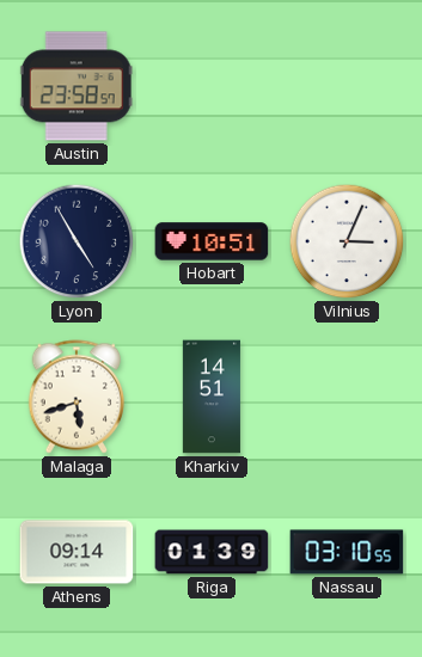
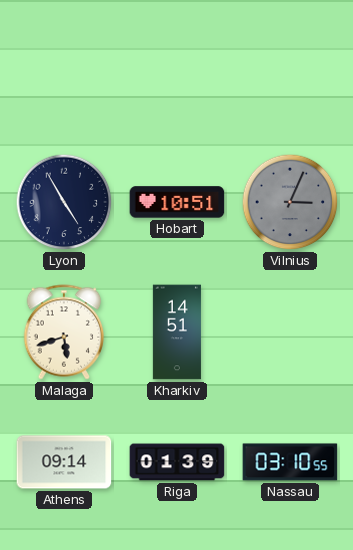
Austin: 23:58 -> none (77, 86)
Vilnius dial: white -> grey (290, 202)
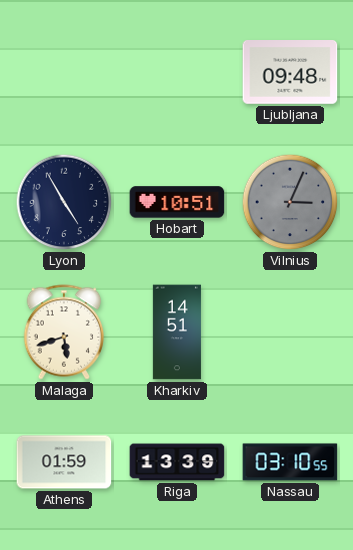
Ljubljana: none -> 09:48 (290, 73)
Athens: 09:14 -> 01:59 (64, 462)
Riga: 01:39 -> 13:39 (177, 462)
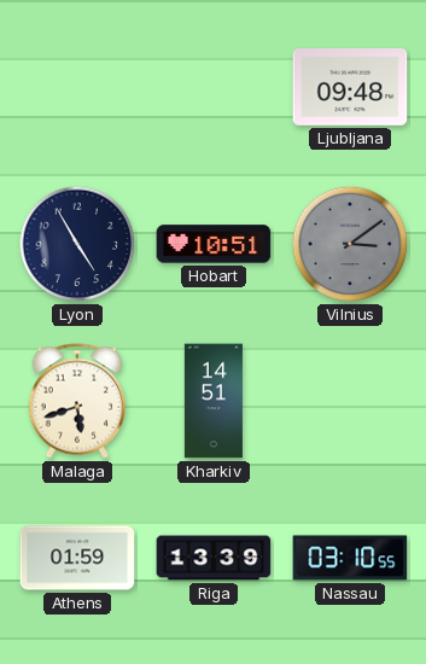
Vilnius: 3:04 -> 3:09 (350, 244)
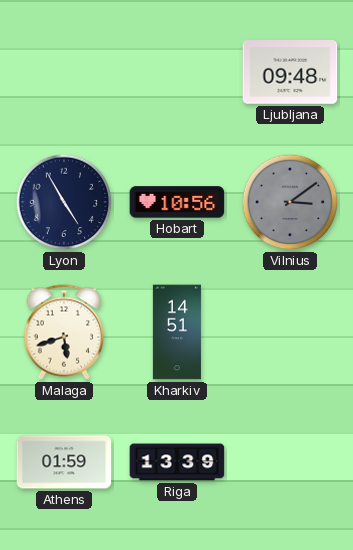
Hobart: 10:51 -> 10:56 (177, 202)
Nassau: 03:10 -> none (350, 558)
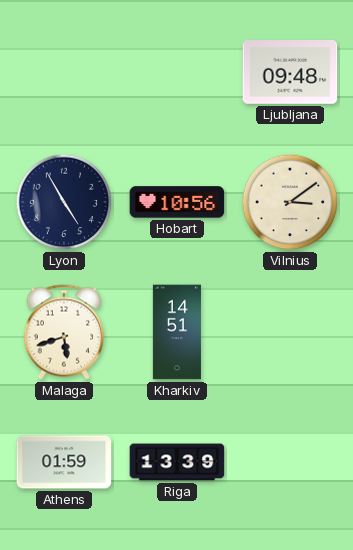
Vilnius dial: grey -> cream (290, 202)
